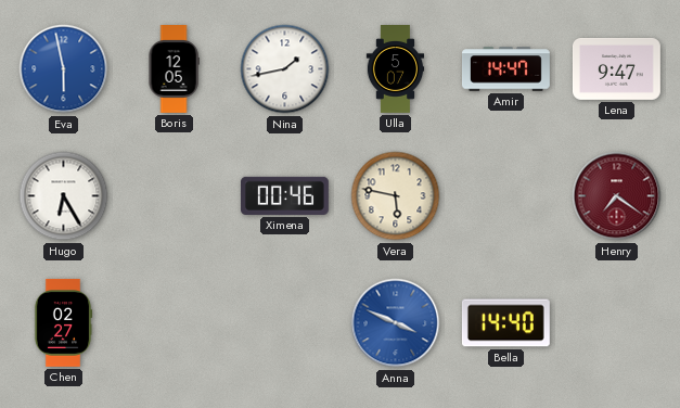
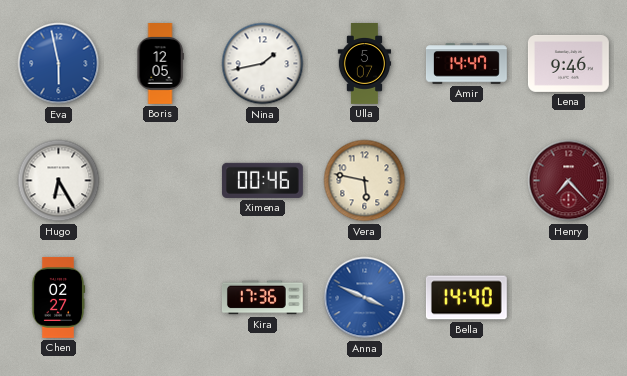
Lena: 9:47 -> 9:46 (568, 63)
Henry: 7:21 -> 7:23 (569, 181)
Kira: none -> 17:36 (262, 298)
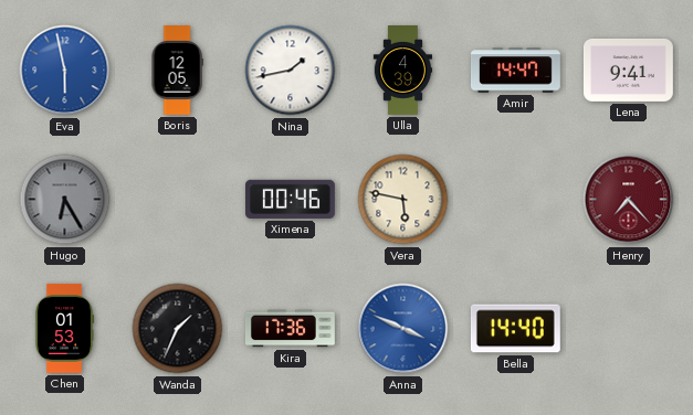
Ulla: 5:07 -> 4:39 (403, 71)
Lena: 9:46 -> 9:41 (628, 70)
Hugo dial: white -> grey (65, 200)
Chen: 02:27 -> 01:53 (64, 328)
Wanda: none -> 1:34 (178, 329)
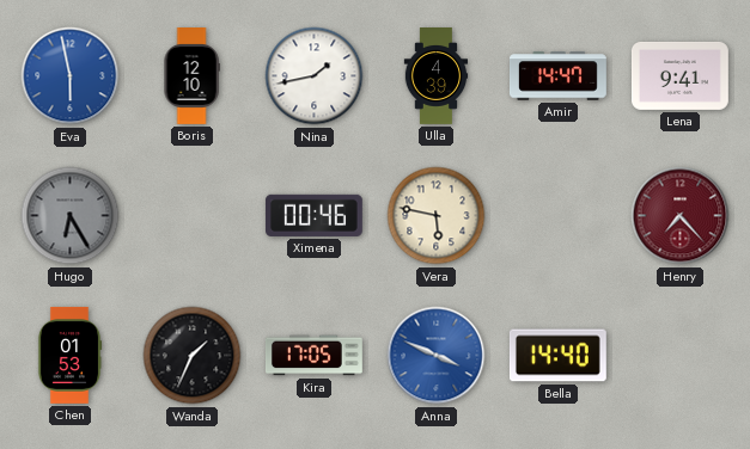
Boris: 12:05 -> 12:10 (191, 76)
Kira: 17:36 -> 17:05 (313, 356)
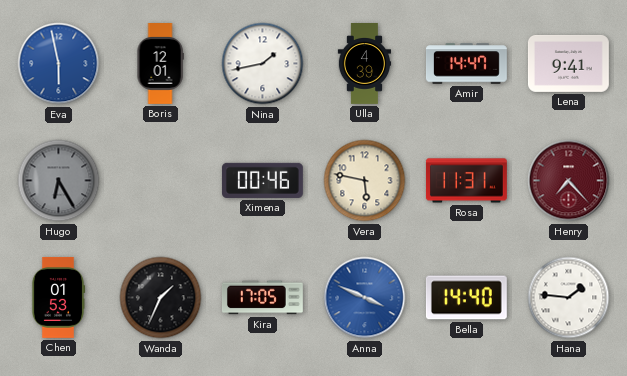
Boris: 12:10 -> 12:01 (160, 64)
Rosa: none -> 11:31 (466, 181)
Hana: none -> 1:46 (569, 298)
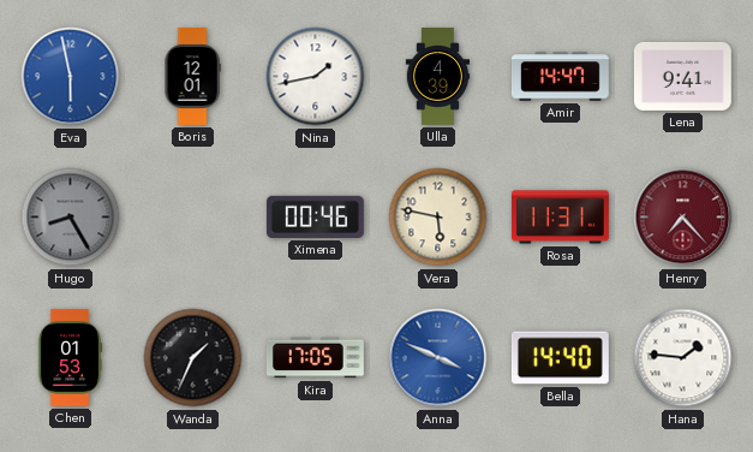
Hugo: 6:25 -> 8:25 (71, 218)
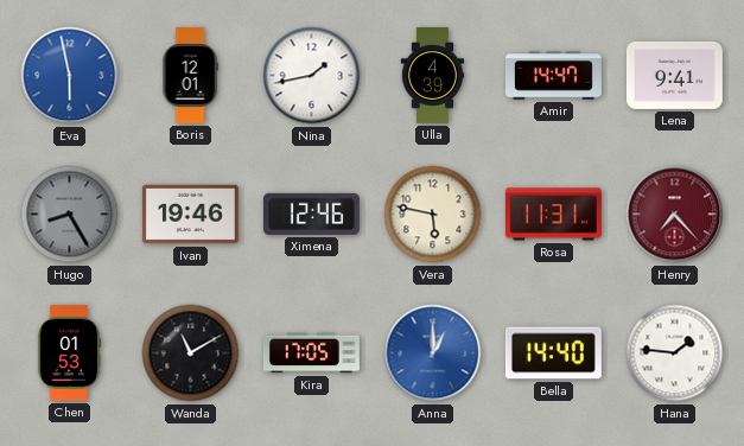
Ivan: none -> 19:46 (190, 215)
Ximena: 00:46 -> 12:46 (311, 214)
Wanda: 1:34 -> 11:10 (191, 353)
Anna: 3:49 -> 1:00 (433, 353)
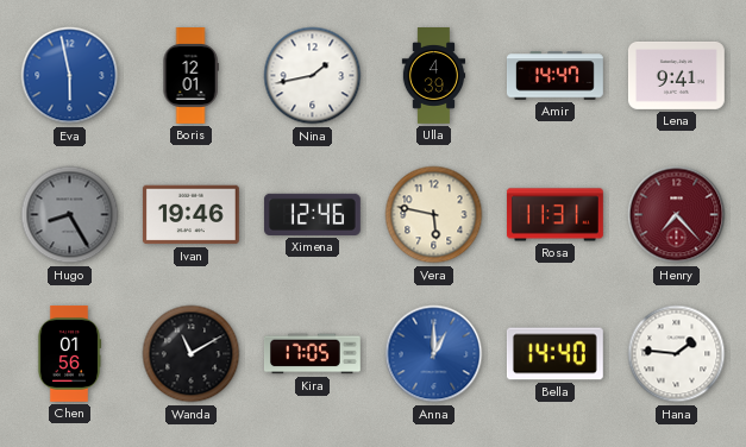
Chen: 01:53 -> 01:56 (69, 353)
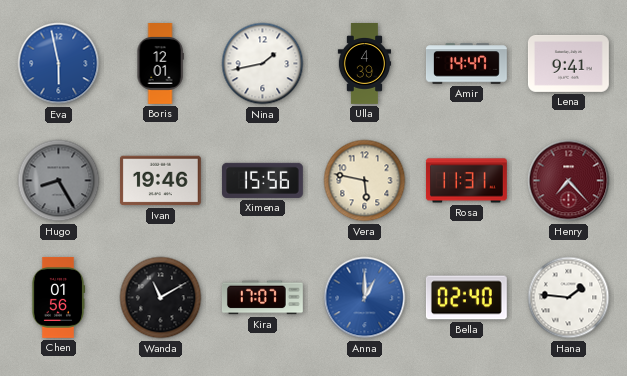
Ximena: 12:46 -> 15:56 (262, 180)
Kira: 17:05 -> 17:07 (262, 298)
Bella: 14:40 -> 02:40 (466, 298)
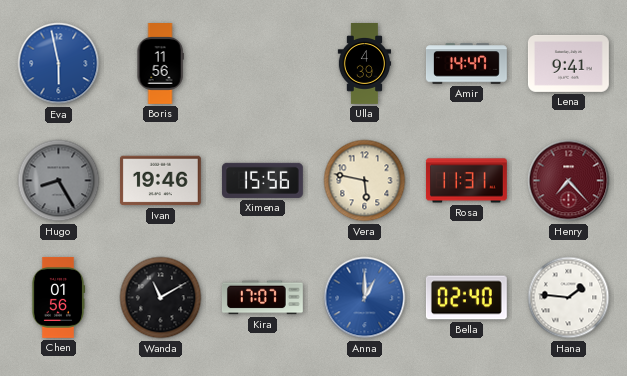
Boris: 12:01 -> 11:56 (160, 64)
Nina: 1:43 -> none (263, 64)
